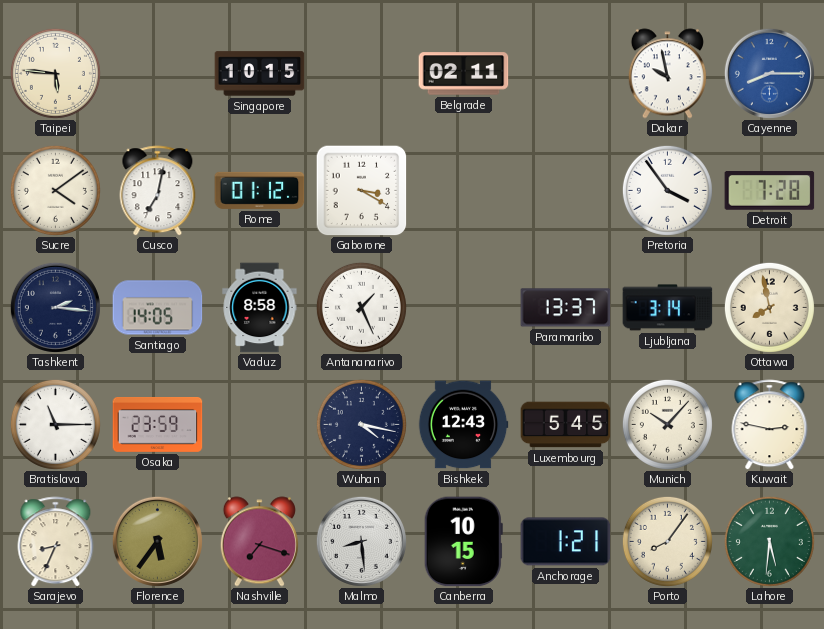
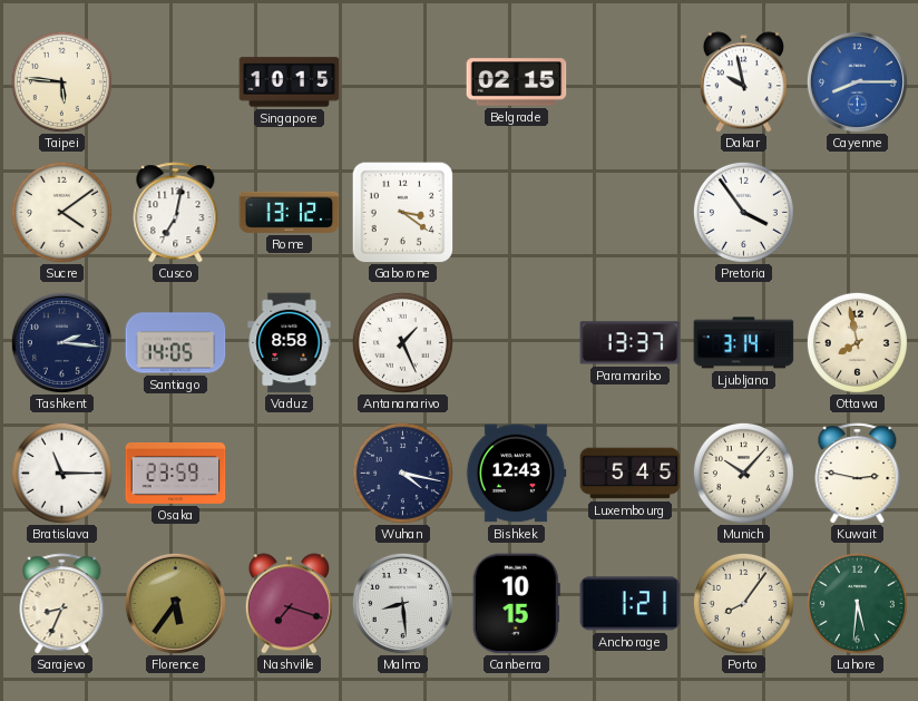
Belgrade: 02:11 -> 02:15 (517, 82)
Rome: 01:12 -> 13:12 (290, 212)
Gaborone: 3:20 -> 3:21 (402, 212)
Detroit: 7:28 -> none (770, 191)
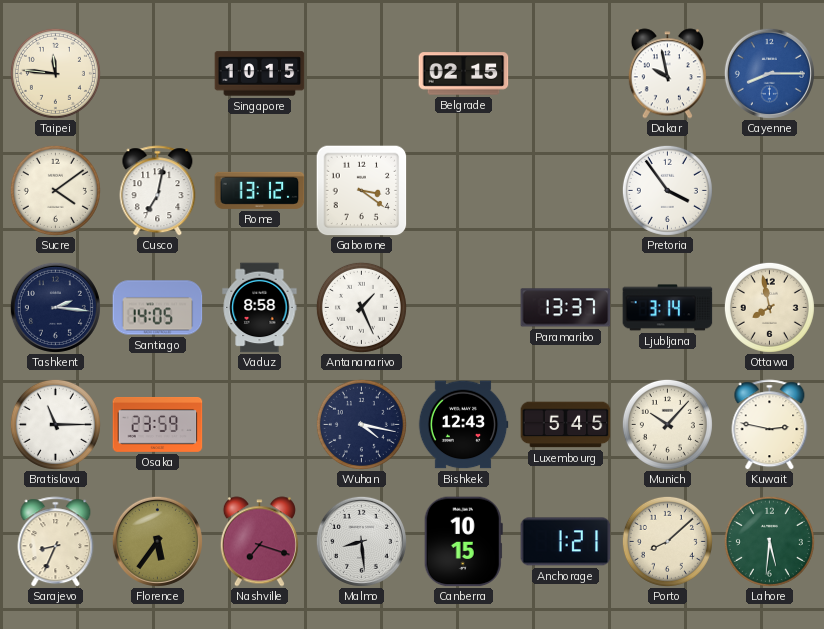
Taipei: 5:46 -> 11:46 (55, 73)
Porto: 8:06 -> 8:08 (667, 541)
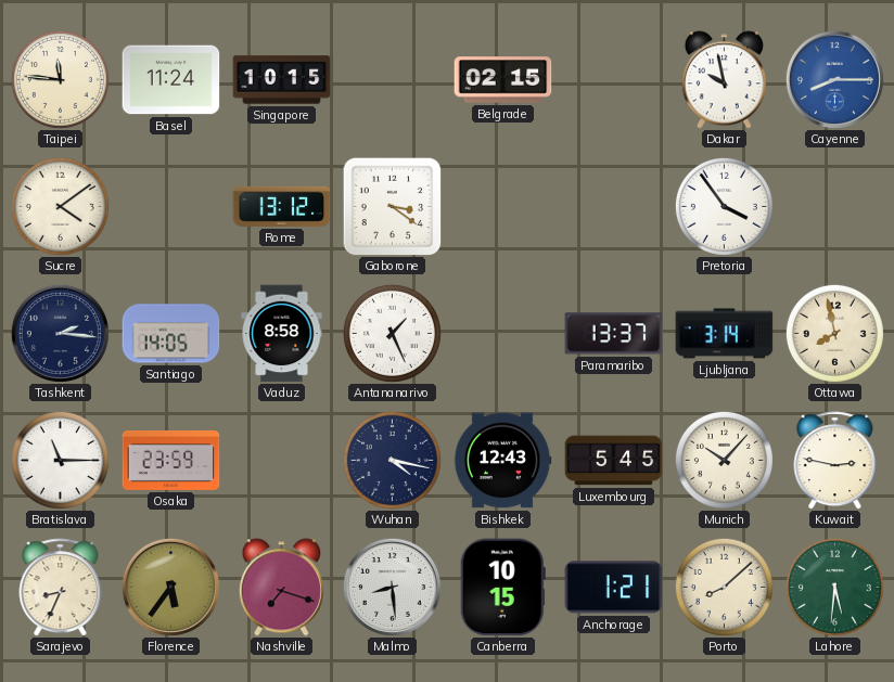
Basel: none -> 11:24 (171, 80)
Cusco: 7:02 -> none (158, 191)
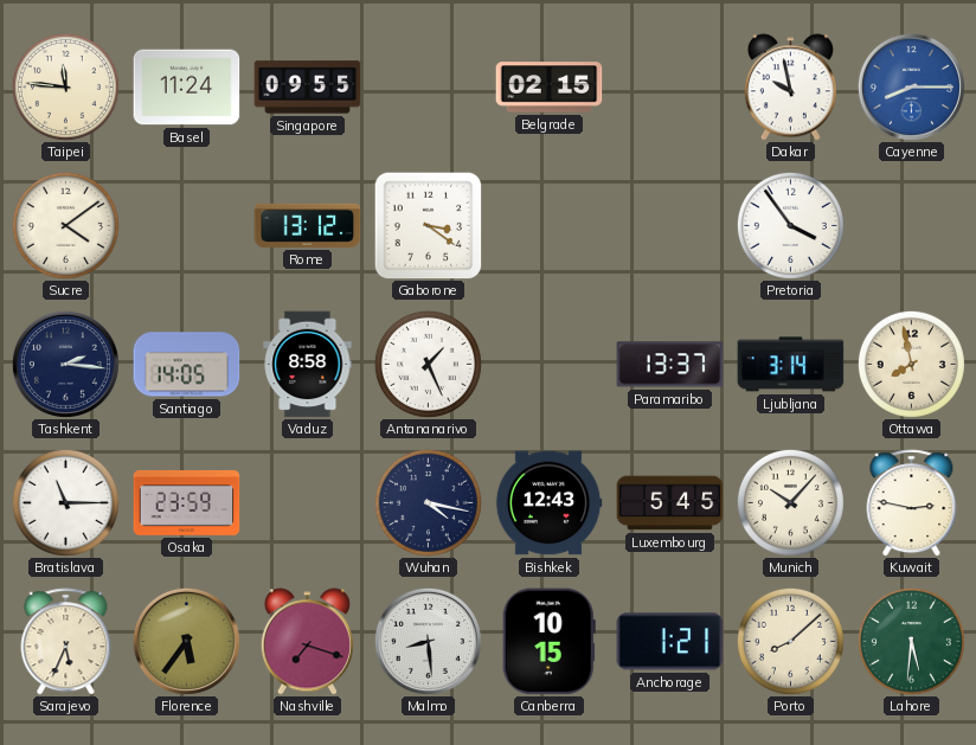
Singapore: 10:15 -> 09:55 (308, 88)
Sarajevo: 8:34 -> 5:34 (66, 642)
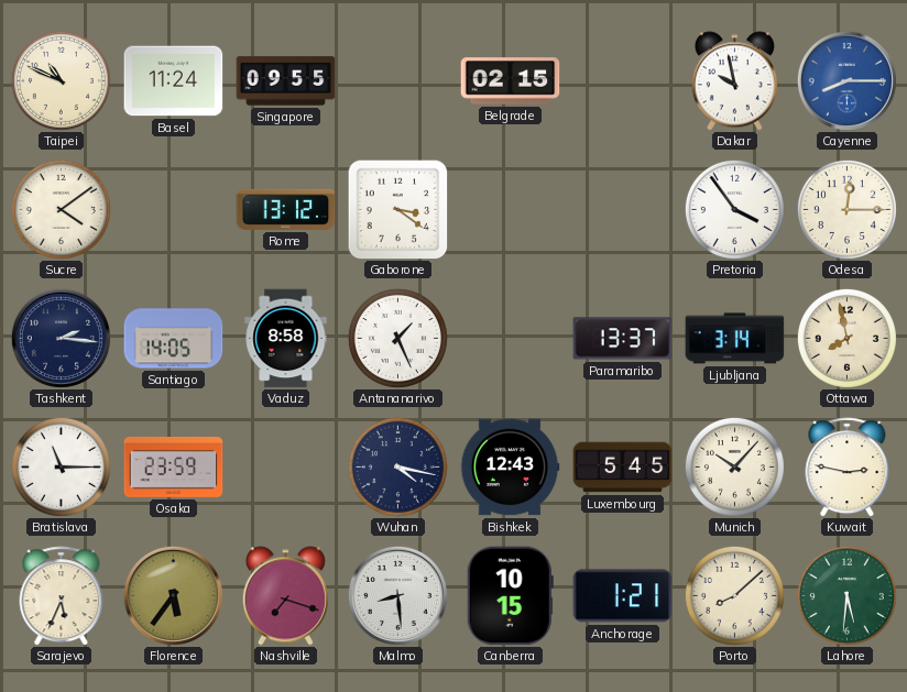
Taipei: 11:46 -> 10:49 (61, 80)
Odesa: none -> 12:15 (846, 209)
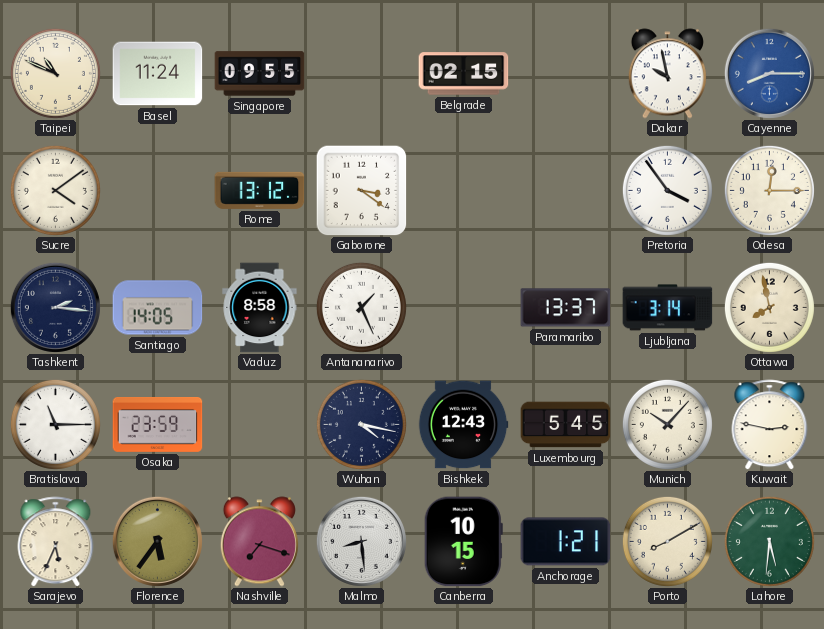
Porto: 8:08 -> 8:10 (667, 541)
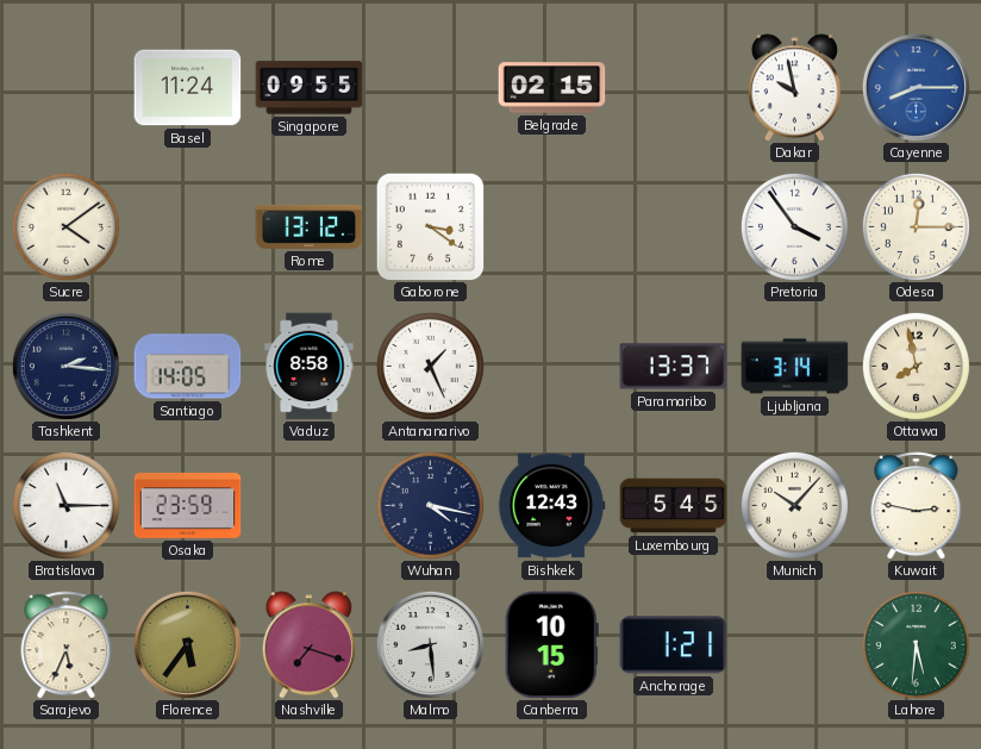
Taipei: 10:49 -> none (55, 73)
Porto: 8:10 -> none (667, 541)
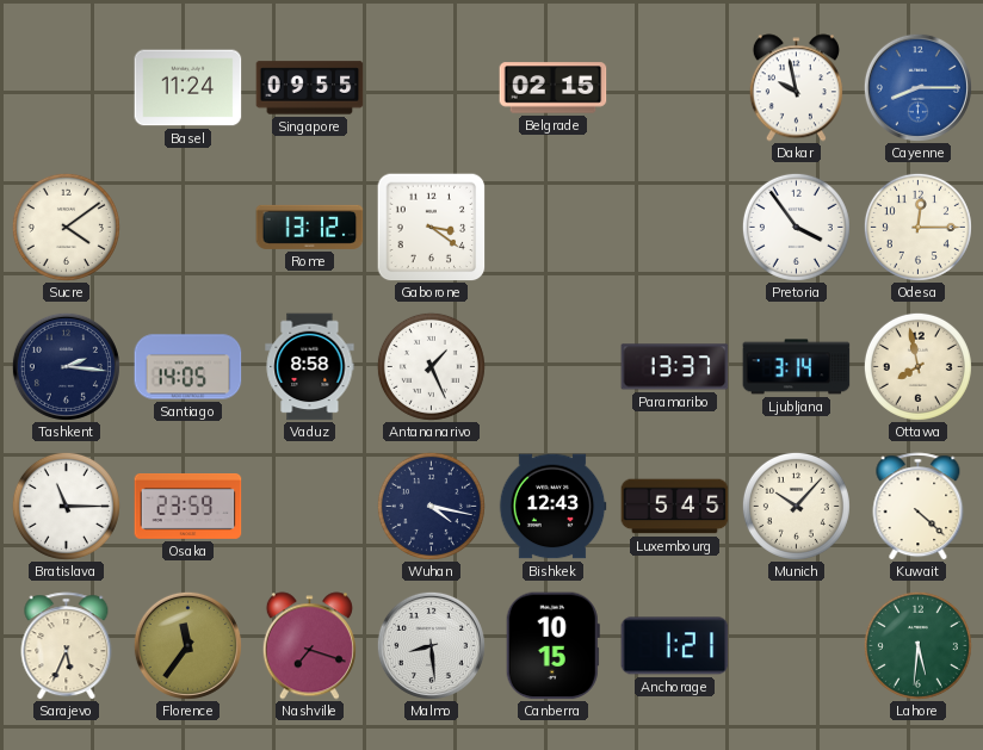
Kuwait: 2:47 -> 4:22 (919, 507)
Florence: 5:36 -> 11:36 (187, 645)
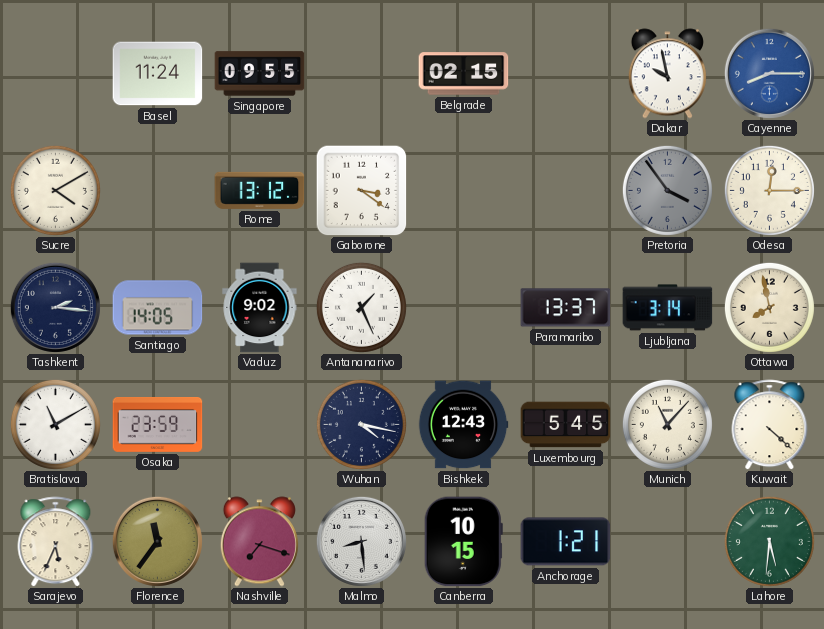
Sucre: 4:09 -> 4:10 (55, 190)
Pretoria dial: white -> grey (667, 190)
Vaduz: 8:58 -> 9:02 (260, 308)
Bratislava: 11:15 -> 11:10 (55, 424)
Munich: 10:07 -> 11:07 (667, 424)
